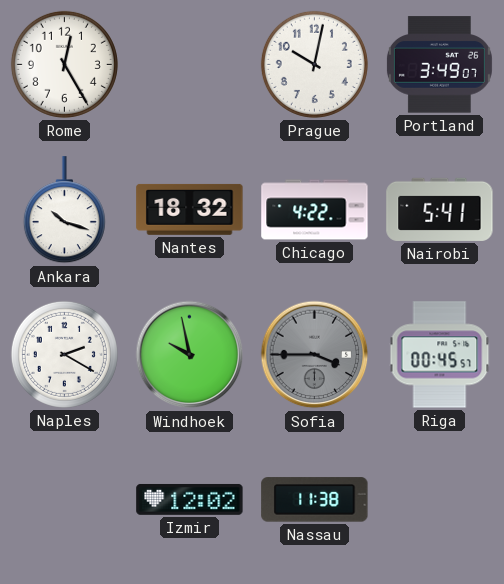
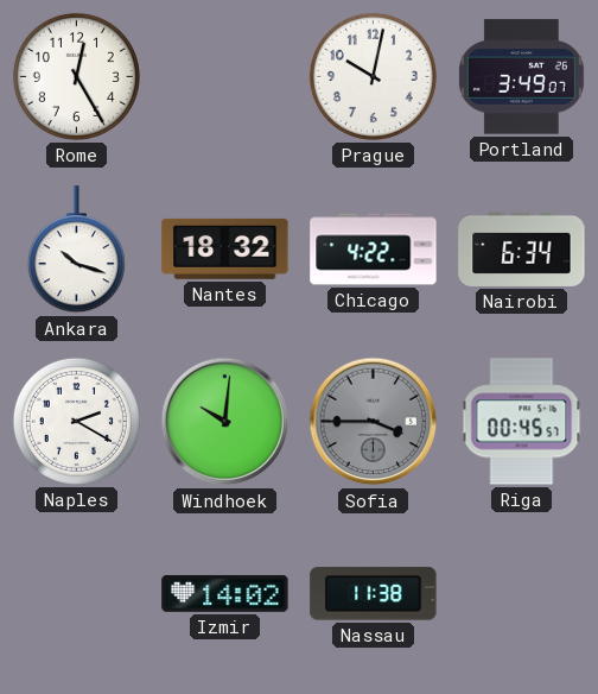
Nairobi: 5:41 -> 6:34 (522, 248)
Windhoek: 9:58 -> 10:01 (225, 422)
Izmir: 12:02 -> 14:02 (225, 594)
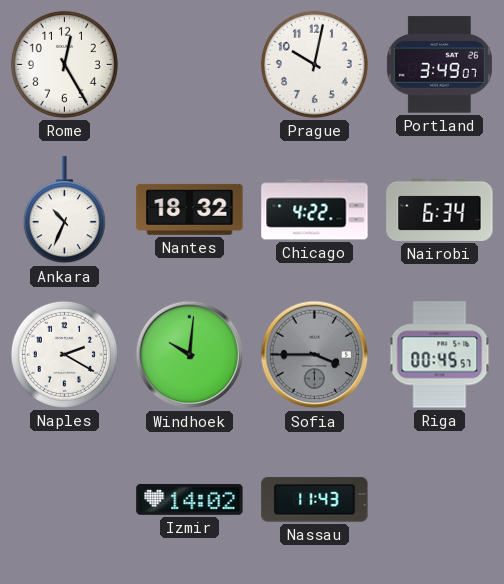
Ankara: 10:18 -> 10:34 (64, 210)
Nassau: 11:38 -> 11:43 (315, 500)
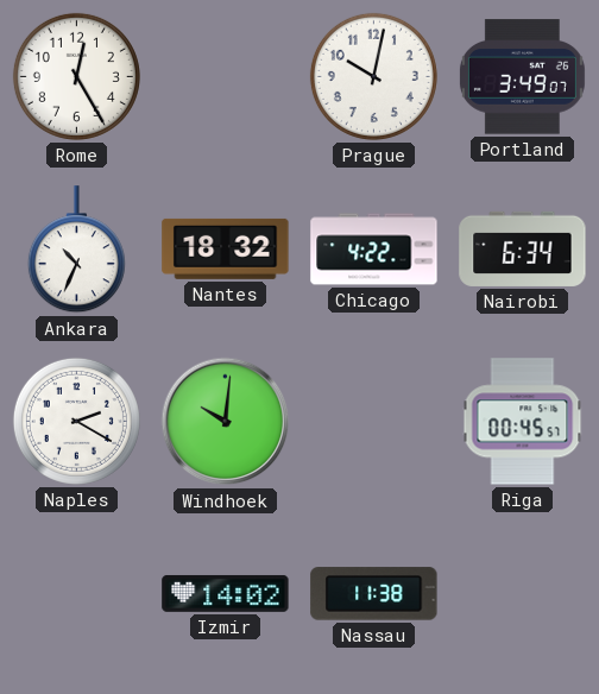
Sofia: 3:45 -> none (315, 355)
Nassau: 11:43 -> 11:38 (374, 594)
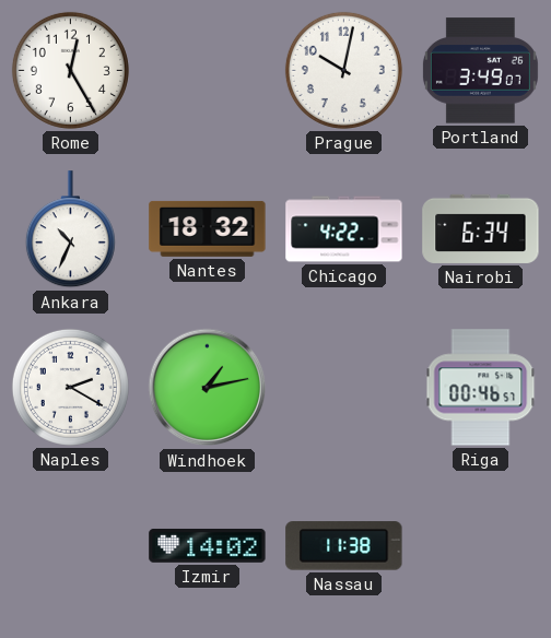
Windhoek: 10:01 -> 1:13 (208, 388)
Riga: 00:45 -> 00:46 (481, 388)
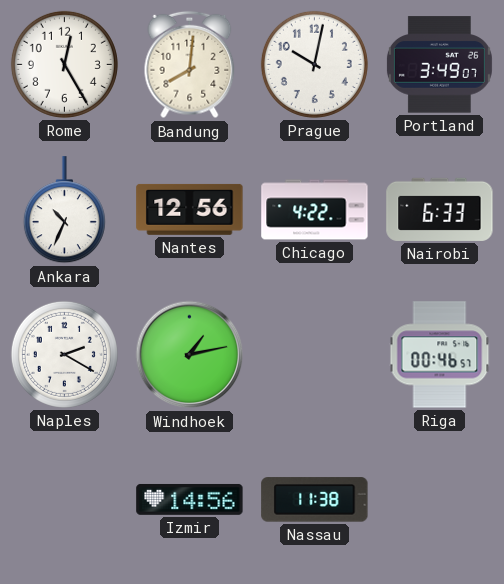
Bandung: none -> 8:01 (190, 65)
Nantes: 18:32 -> 12:56 (190, 209)
Nairobi: 6:34 -> 6:33 (440, 209)
Izmir: 14:02 -> 14:56 (190, 500)
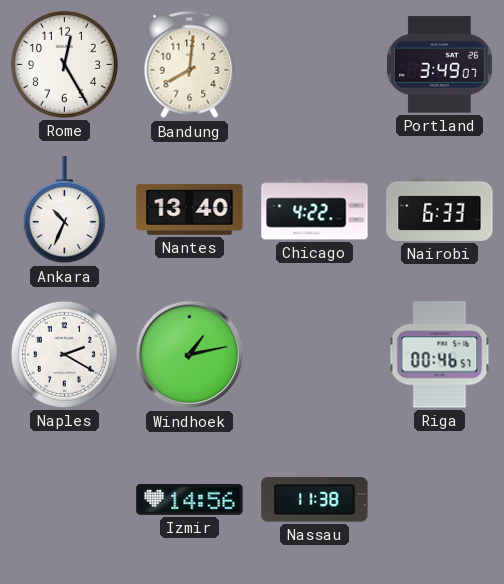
Prague: 10:02 -> none (314, 64)
Nantes: 12:56 -> 13:40 (190, 209)
